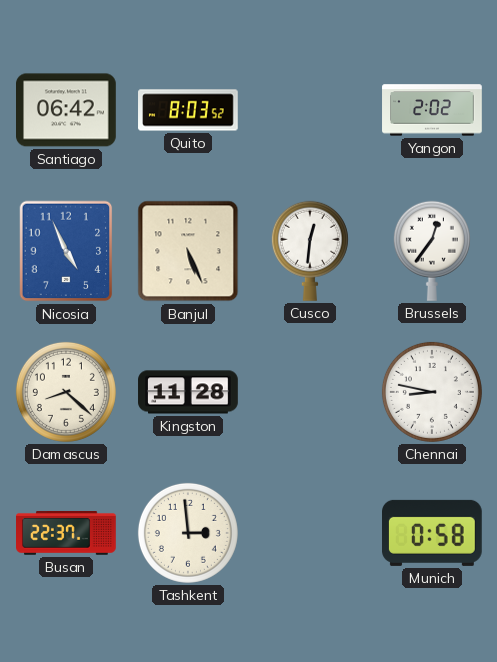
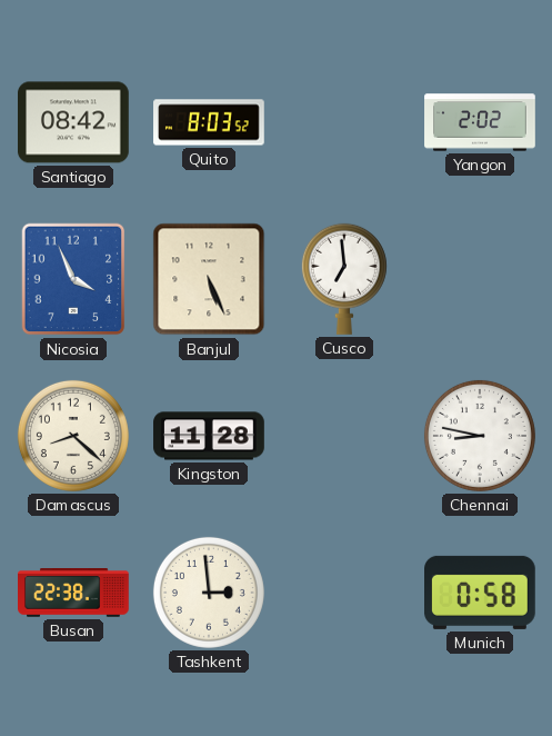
Santiago: 06:42 -> 08:42 (74, 122)
Nicosia: 4:56 -> 3:56 (73, 279)
Cusco: 12:31 -> 6:59 (344, 279)
Brussels: 12:36 -> none (432, 251)
Busan: 22:37 -> 22:38 (74, 594)
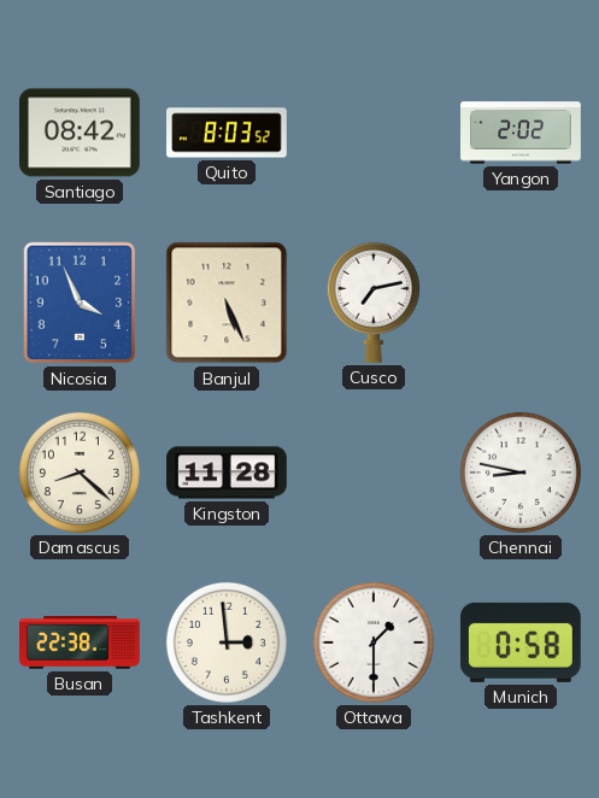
Cusco: 6:59 -> 7:13 (374, 303)
Ottawa: none -> 1:30 (374, 642)
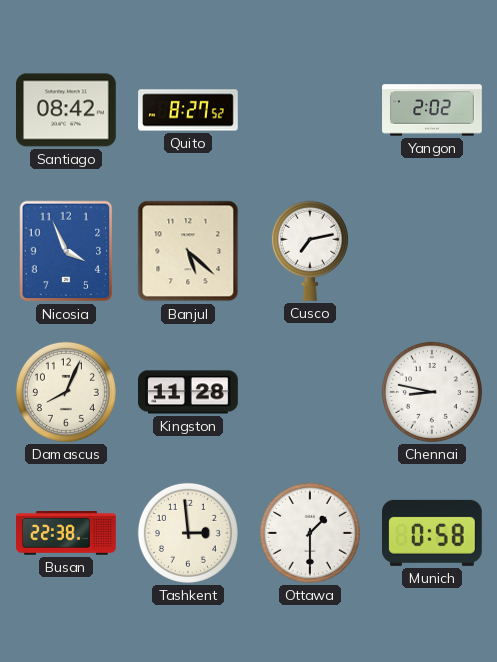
Quito: 8:03 -> 8:27 (188, 110)
Banjul: 5:26 -> 5:22 (188, 251)
Damascus: 8:22 -> 8:04 (66, 392)
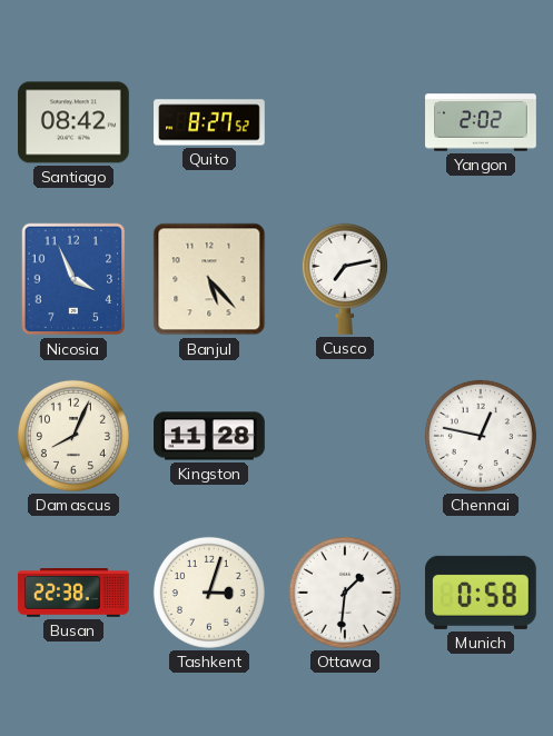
Banjul: 5:22 -> 5:23 (209, 279)
Chennai: 8:47 -> 12:47 (481, 436)
Tashkent: 2:59 -> 3:03 (209, 593)
Ottawa: 1:30 -> 1:31 (345, 593)
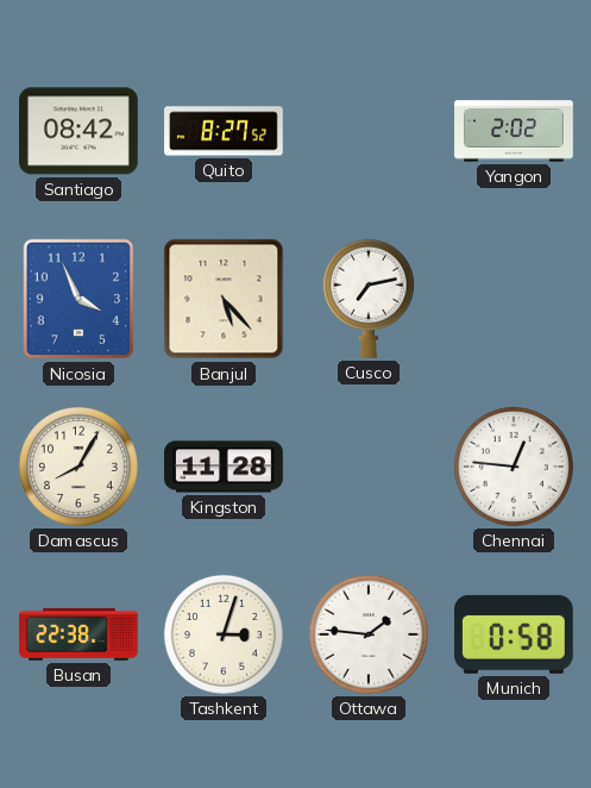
Damascus: 8:04 -> 8:05 (78, 467)
Chennai: 12:47 -> 12:46 (514, 467)
Ottawa: 1:31 -> 1:46 (369, 634)
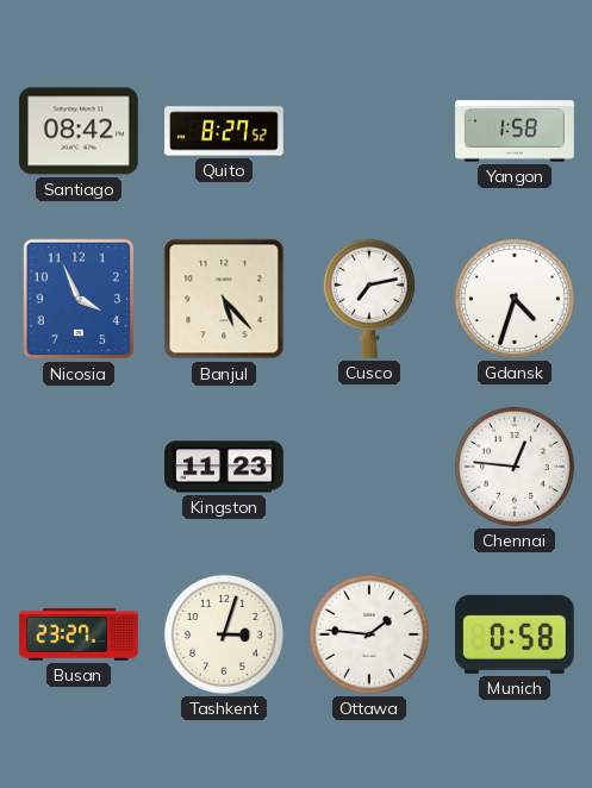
Yangon: 2:02 -> 1:58 (515, 131)
Gdansk: none -> 4:33 (515, 299)
Damascus: 8:05 -> none (78, 467)
Kingston: 11:28 -> 11:23 (224, 467)
Busan: 22:38 -> 23:27 (80, 636)
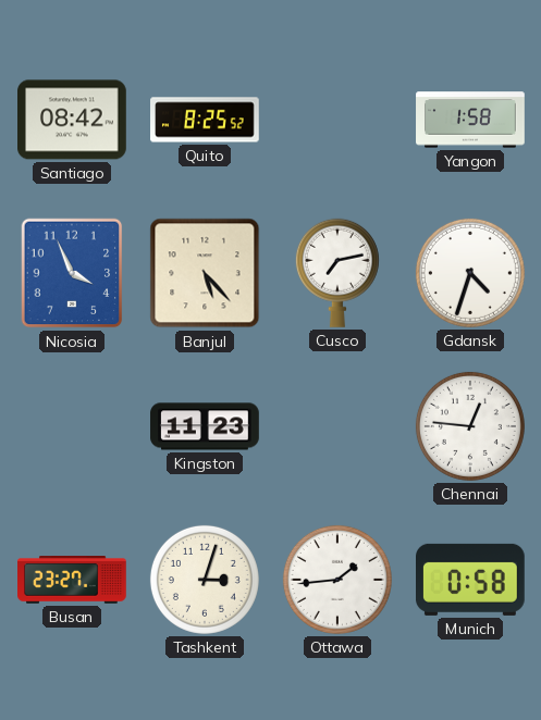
Quito: 8:27 -> 8:25 (205, 120)
Ottawa: 1:46 -> 1:44 (337, 580)
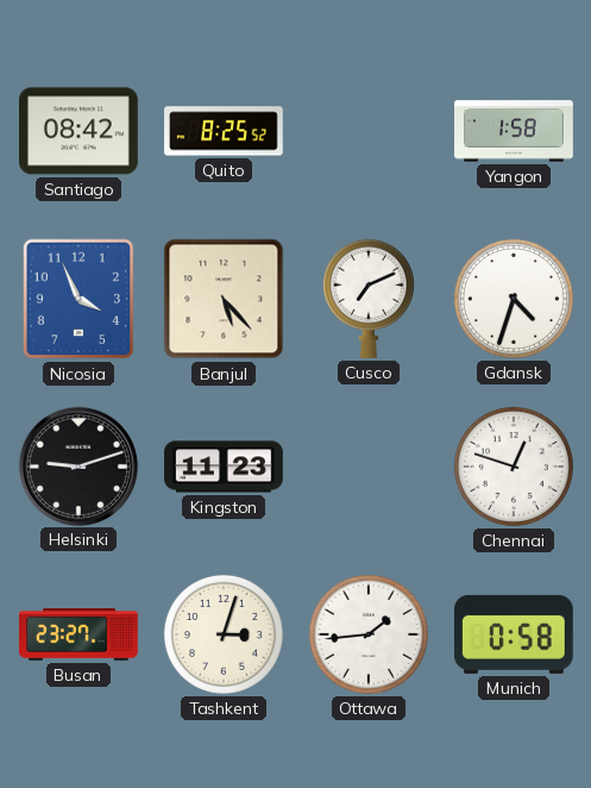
Cusco: 7:13 -> 7:11 (369, 299)
Helsinki: none -> 9:12 (77, 465)
Chennai: 12:46 -> 12:48 (514, 467)
